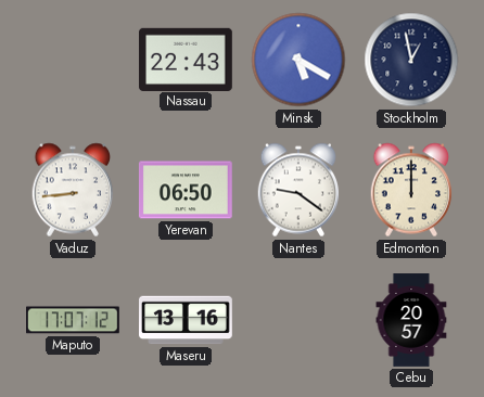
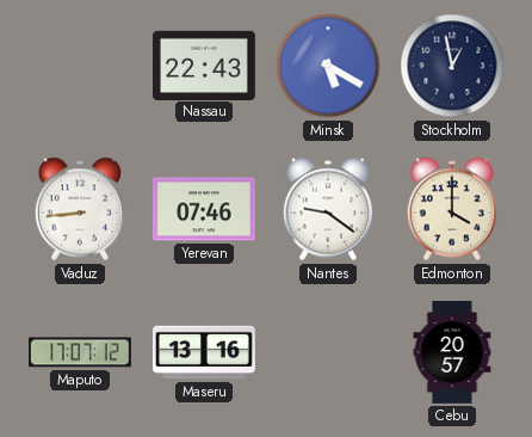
Yerevan: 06:50 -> 07:46 (204, 209)
Edmonton: 12:00 -> 4:00 (452, 209)
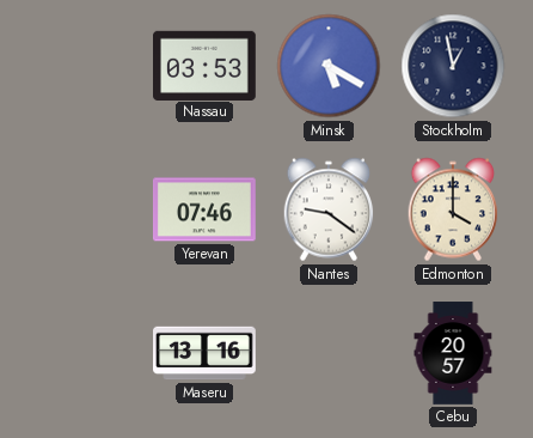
Nassau: 22:43 -> 03:53 (206, 65)
Vaduz: 8:44 -> none (80, 209)
Maputo: 17:07 -> none (81, 352)
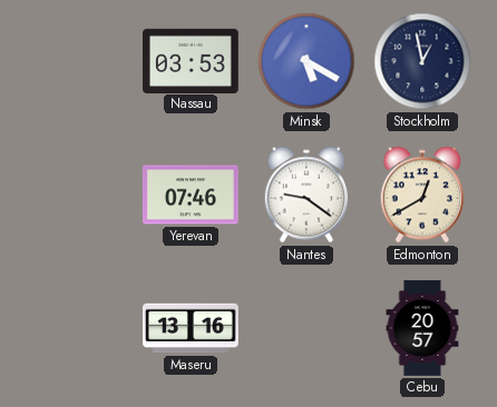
Edmonton: 4:00 -> 12:40 (422, 195)
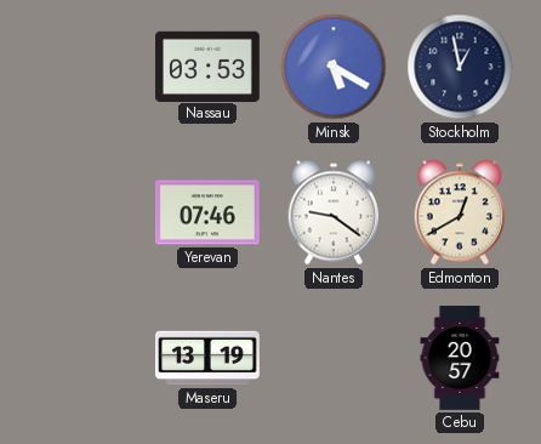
Maseru: 13:16 -> 13:19 (209, 358)
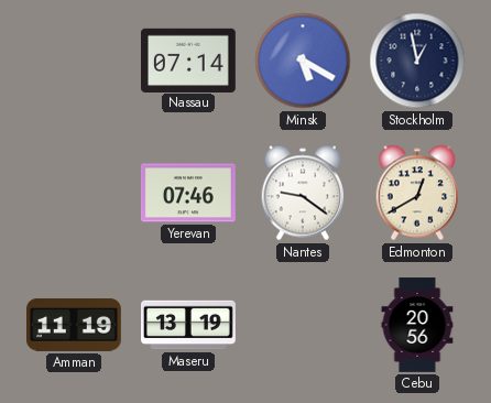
Nassau: 03:53 -> 07:14 (189, 59)
Amman: none -> 11:19 (75, 326)
Cebu: 20:57 -> 20:56 (417, 325)
